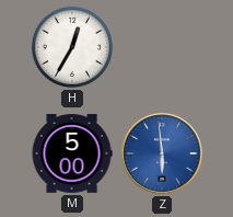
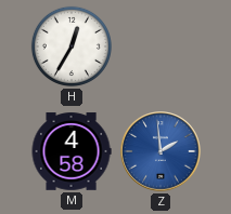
M: 5:00 -> 4:58 (72, 151)
Z: 5:59 -> 1:59 (161, 151)
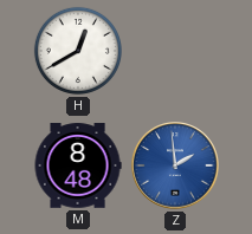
H: 12:35 -> 12:40 (78, 51)
M: 4:58 -> 8:48 (78, 165)
